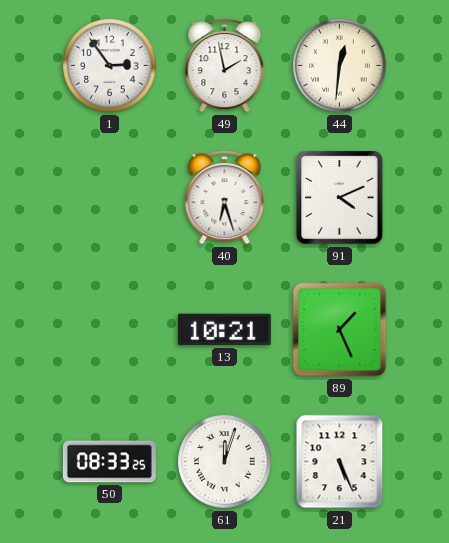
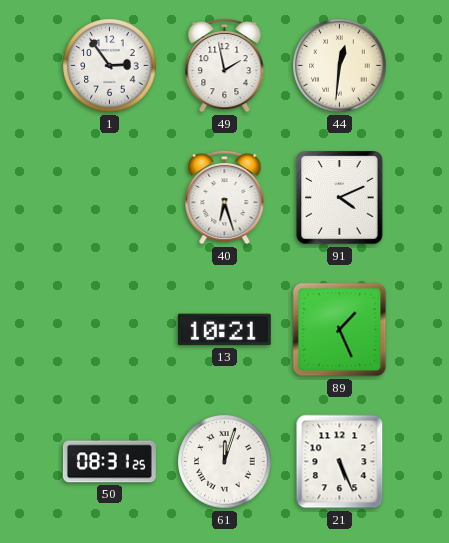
50: 08:33 -> 08:31 (109, 462)
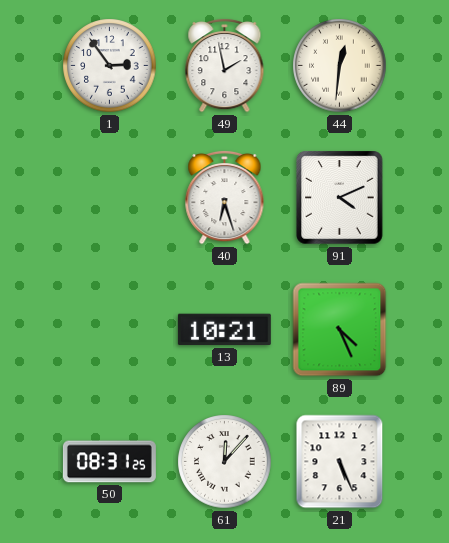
89: 1:26 -> 4:26 (340, 330)
61: 12:03 -> 12:07 (225, 462)
